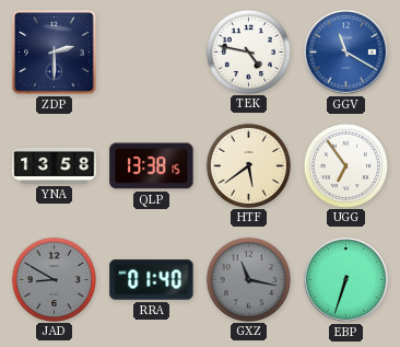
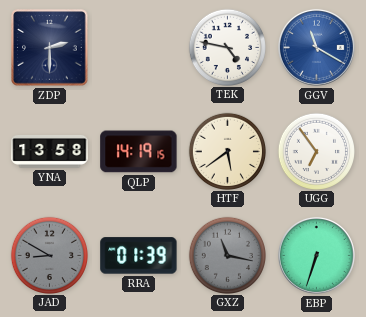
QLP: 13:38 -> 14:19 (139, 152)
RRA: 01:40 -> 01:39 (139, 256)
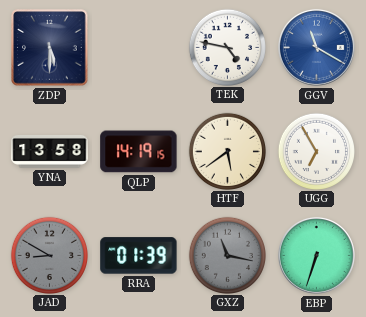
ZDP: 2:30 -> 5:30 (50, 48)
UGG: 6:54 -> 6:55 (316, 151)
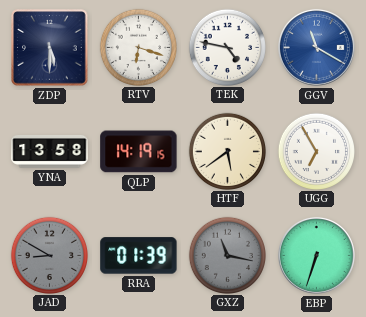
RTV: none -> 6:18 (138, 47)
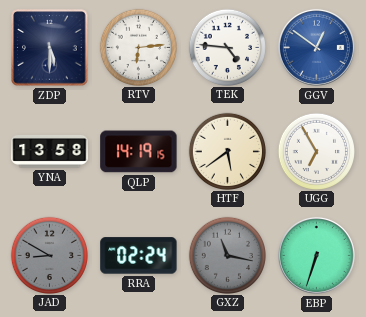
RTV: 6:18 -> 6:14 (138, 47)
TEK: 4:47 -> 4:46 (227, 47)
GGV: 11:20 -> 12:51 (316, 47)
RRA: 01:39 -> 02:24 (139, 256)
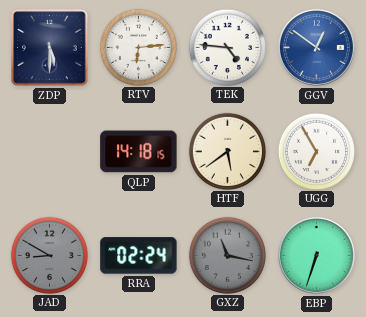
YNA: 13:58 -> none (50, 151)
QLP: 14:19 -> 14:18 (139, 152)
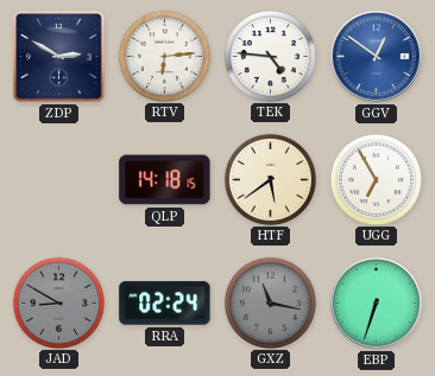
ZDP: 5:30 -> 2:50 (59, 57)
